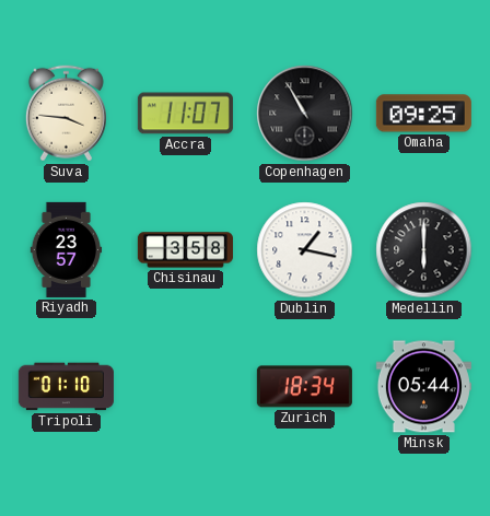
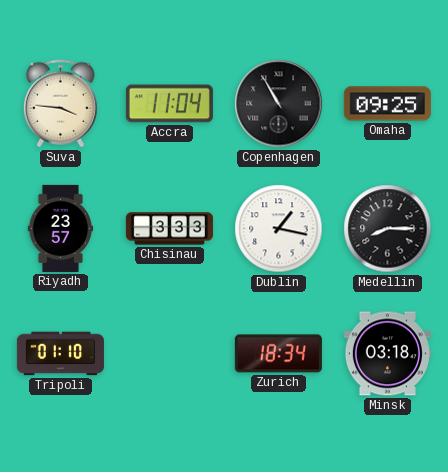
Accra: 11:07 -> 11:04 (169, 104)
Chisinau: 3:58 -> 3:33 (169, 229)
Medellin: 6:00 -> 8:15 (388, 229)
Minsk: 05:44 -> 03:18 (387, 354)
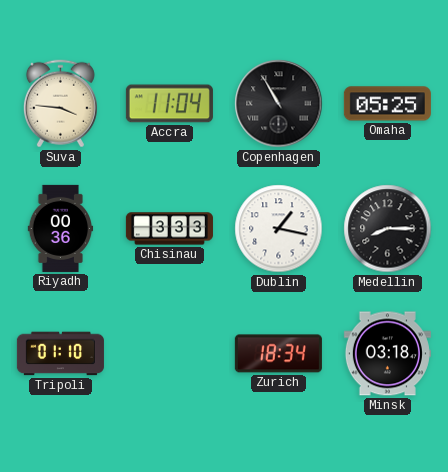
Omaha: 09:25 -> 05:25 (387, 104)
Riyadh: 23:57 -> 00:36 (61, 228)
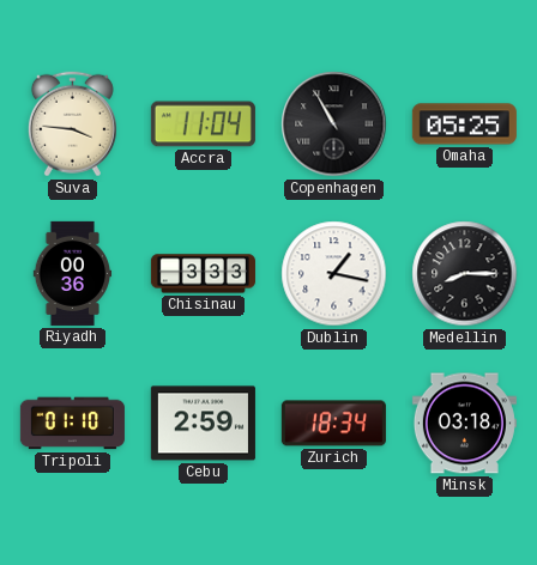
Cebu: none -> 2:59 (203, 424)
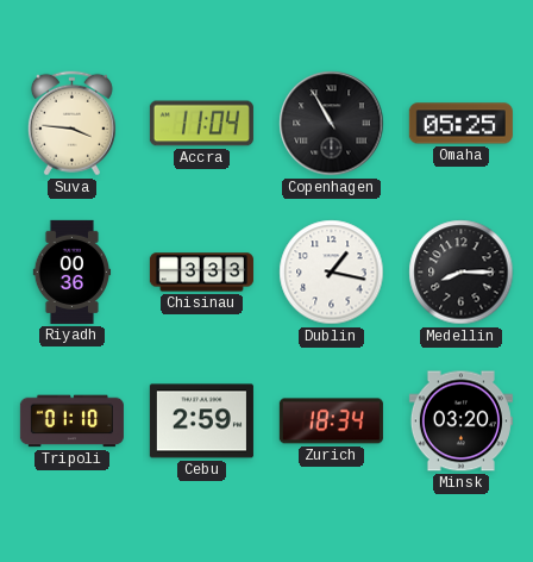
Minsk: 03:18 -> 03:20 (460, 421)
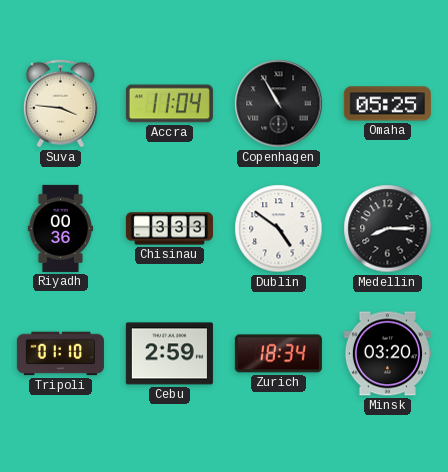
Dublin: 1:17 -> 4:51 (279, 229)
